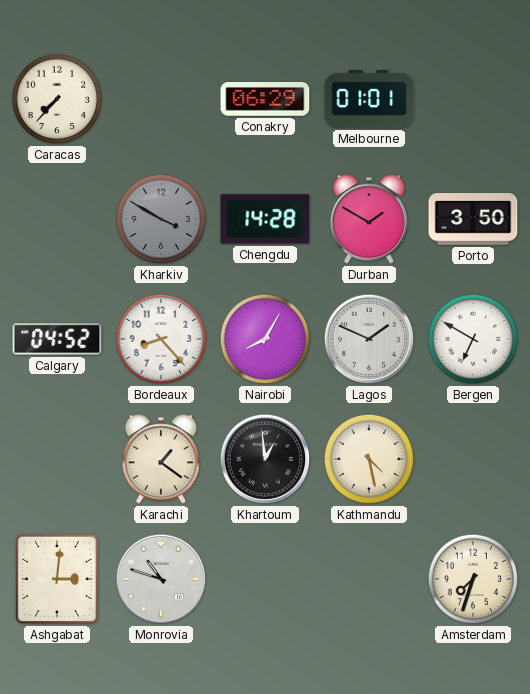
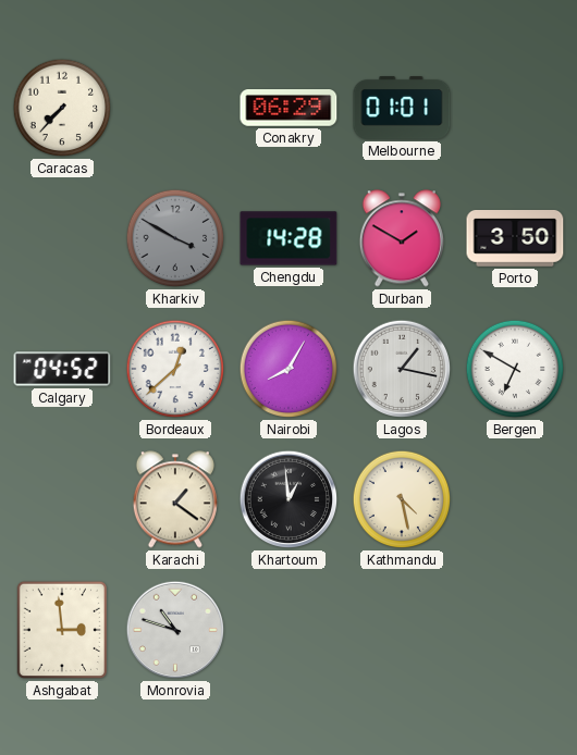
Bordeaux: 8:23 -> 12:38 (175, 369)
Lagos: 1:49 -> 1:17 (402, 369)
Ashgabat: 3:01 -> 2:59 (61, 630)
Amsterdam: 7:33 -> none (473, 579)
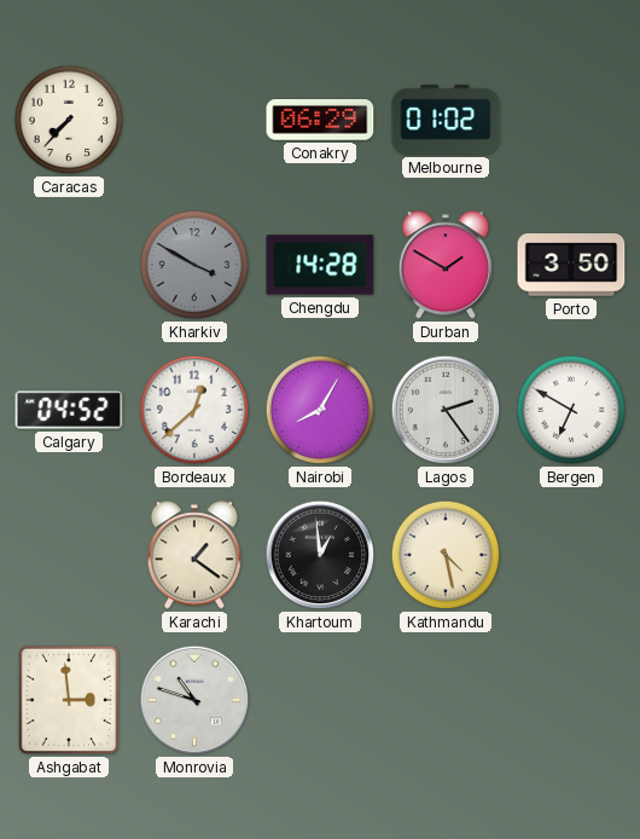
Melbourne: 01:01 -> 01:02 (446, 121)
Lagos: 1:17 -> 2:24 (446, 410)
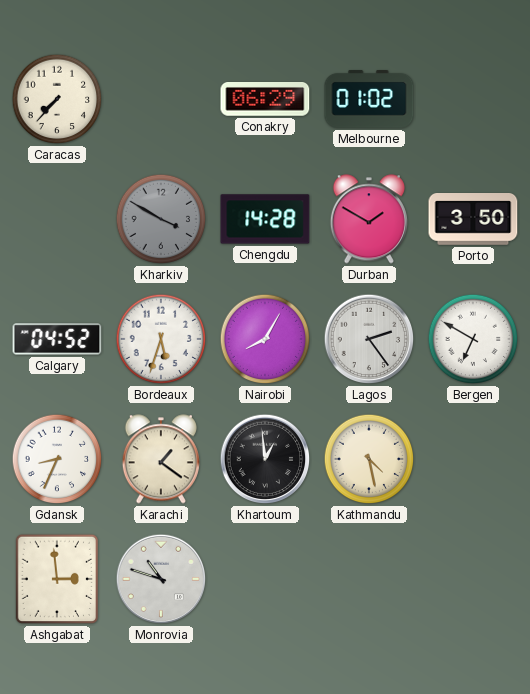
Bordeaux: 12:38 -> 5:33 (161, 339)
Gdansk: none -> 8:34 (57, 459)
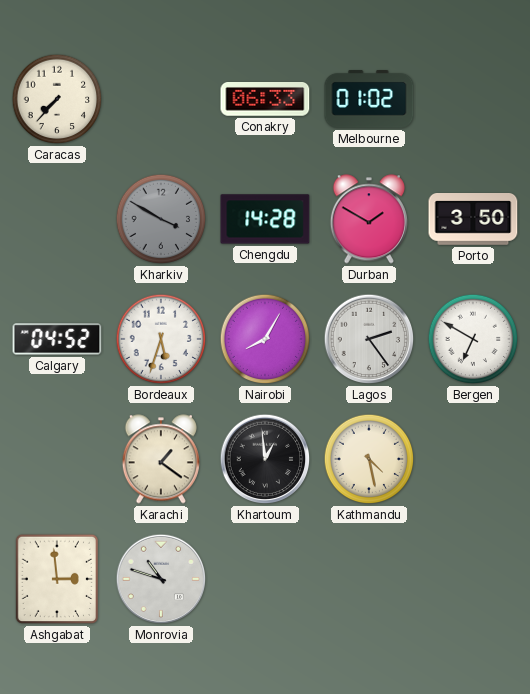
Conakry: 06:29 -> 06:33 (265, 99)
Gdansk: 8:34 -> none (57, 459)
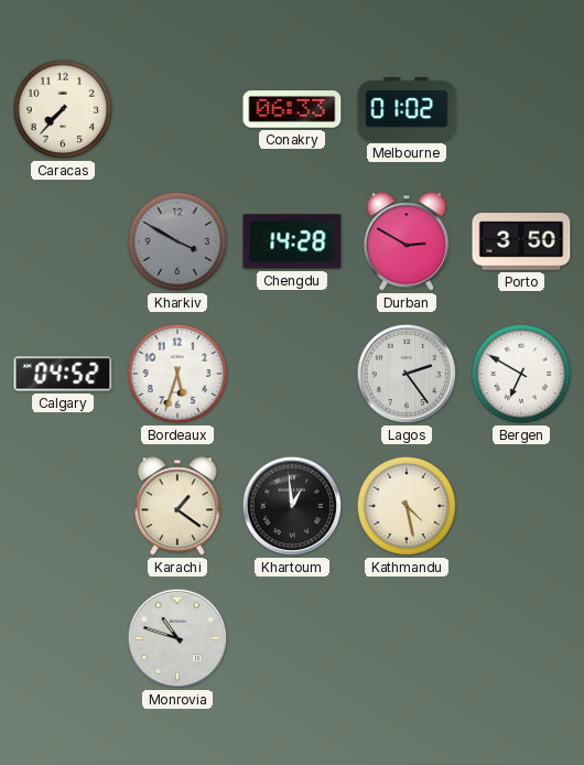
Durban: 1:50 -> 2:50 (407, 241)
Nairobi: 8:05 -> none (265, 339)
Ashgabat: 2:59 -> none (56, 579)
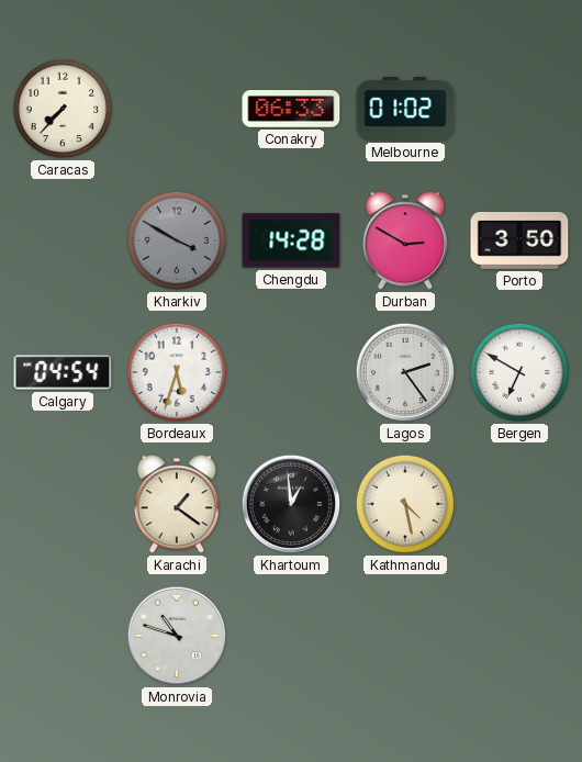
Calgary: 04:52 -> 04:54 (63, 372)
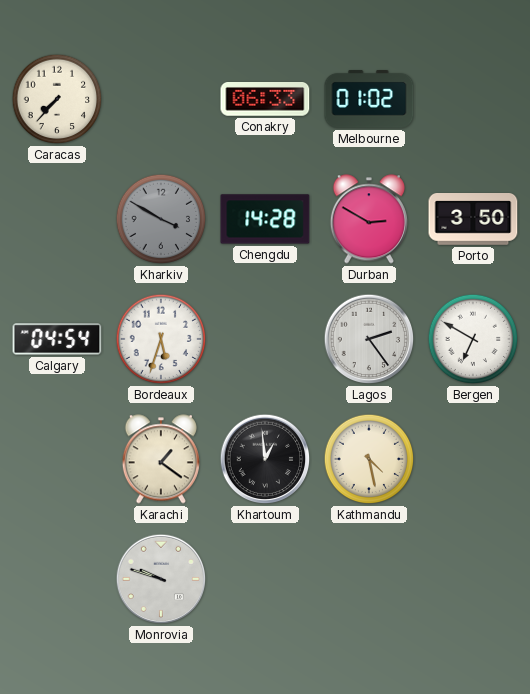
Monrovia: 10:48 -> 9:48 (161, 579)
